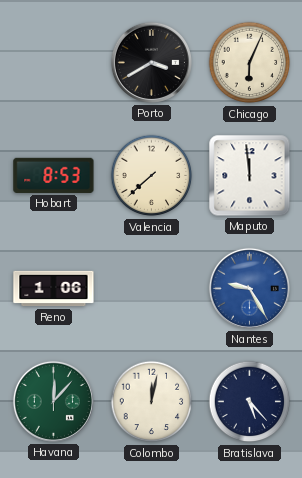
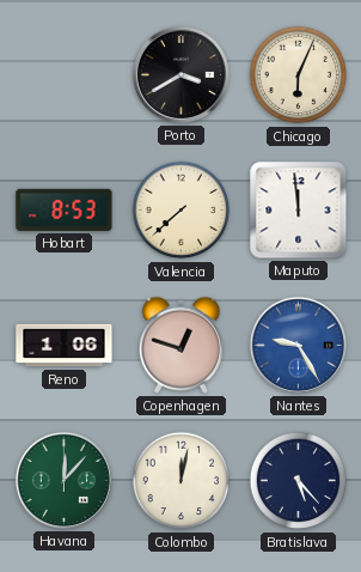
Copenhagen: none -> 12:48 (180, 345)
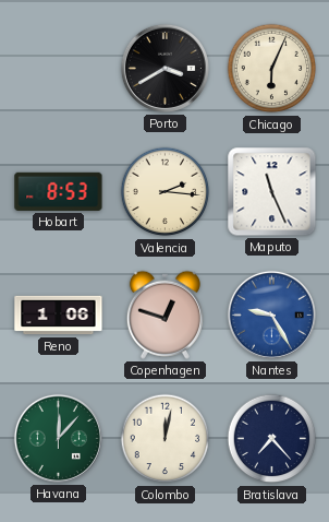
Valencia: 7:38 -> 2:16 (166, 192)
Maputo: 11:59 -> 11:26 (272, 192)
Bratislava: 5:23 -> 7:23 (272, 439)
